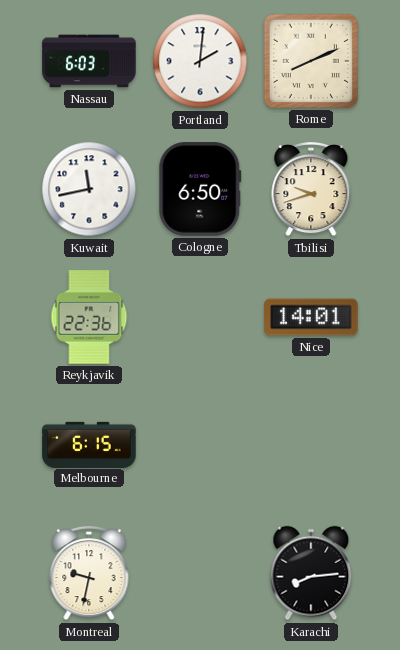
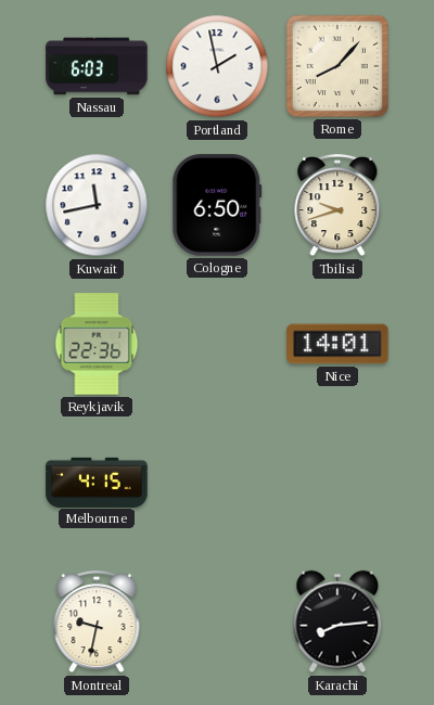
Portland: 2:01 -> 1:58 (217, 66)
Rome: 8:11 -> 8:07 (337, 66)
Melbourne: 6:15 -> 4:15 (97, 482)
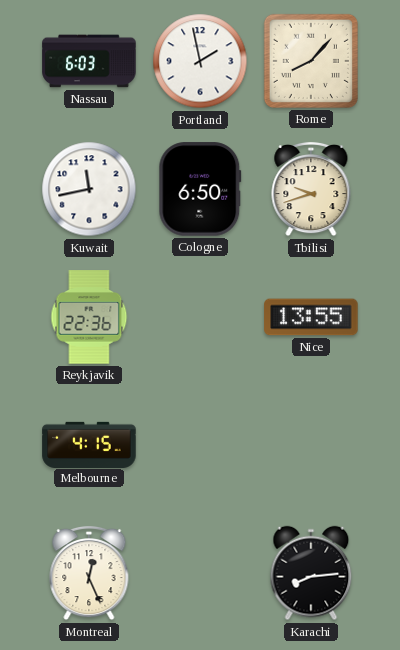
Nice: 14:01 -> 13:55 (311, 317)
Montreal: 9:32 -> 12:26 (89, 573)
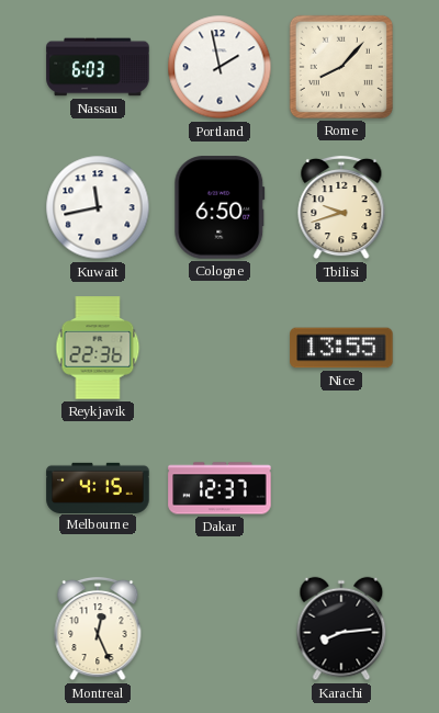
Dakar: none -> 12:37 (219, 488)
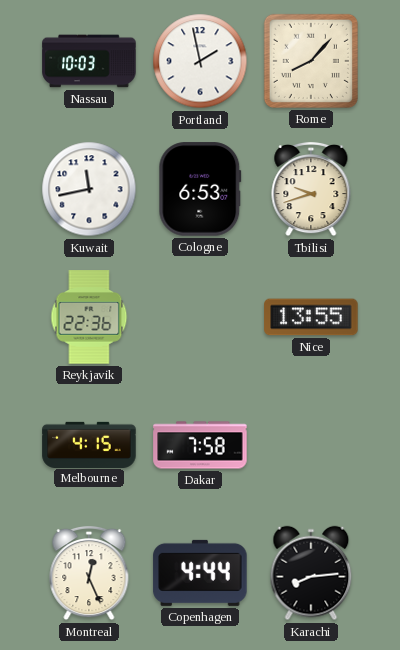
Nassau: 6:03 -> 10:03 (89, 61)
Cologne: 6:50 -> 6:53 (200, 189)
Dakar: 12:37 -> 7:58 (200, 445)
Copenhagen: none -> 4:44 (200, 573)
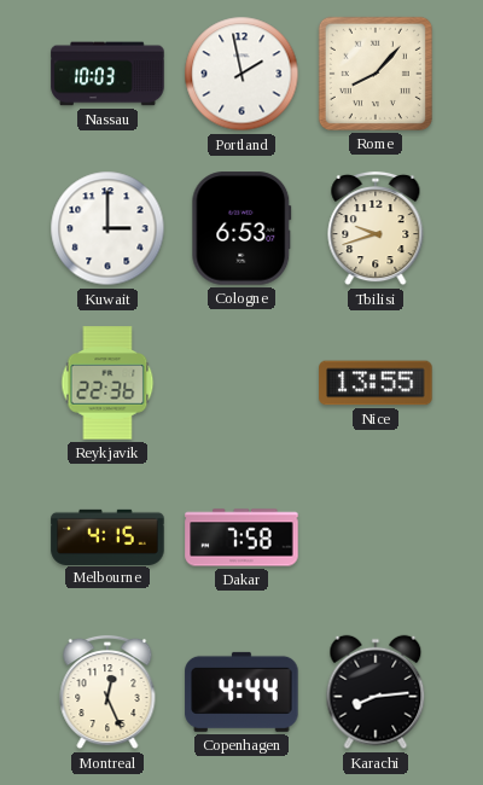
Kuwait: 11:43 -> 3:00 (107, 228)
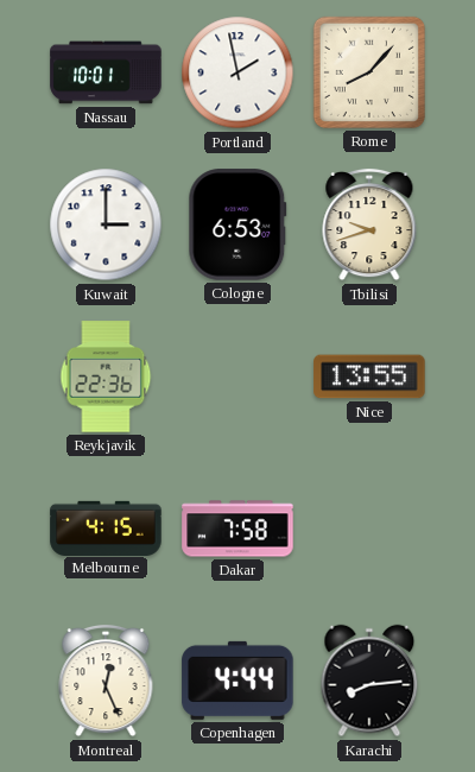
Nassau: 10:03 -> 10:01 (106, 72)
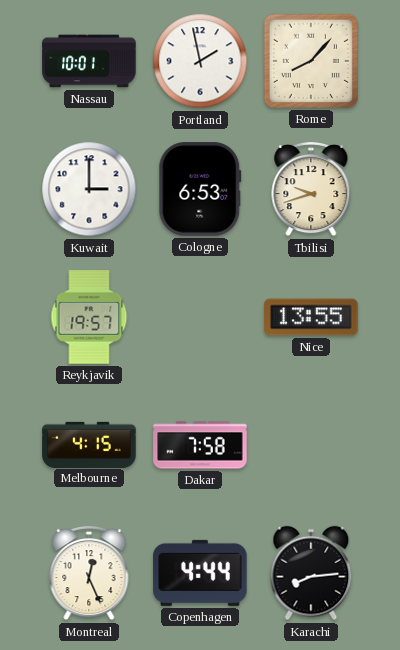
Reykjavik: 22:36 -> 19:57 (89, 317)
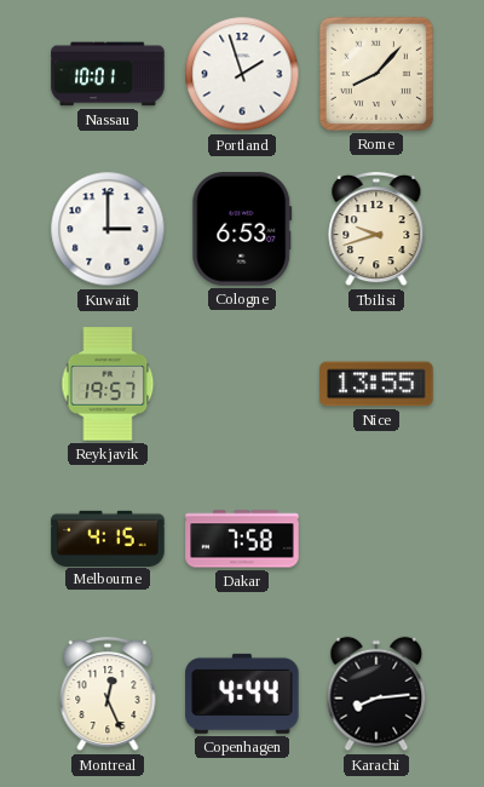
Portland: 1:58 -> 1:57 (242, 74)
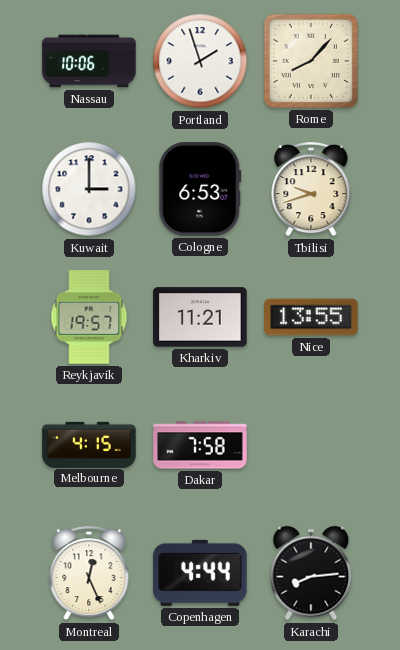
Nassau: 10:01 -> 10:06 (89, 61)
Kharkiv: none -> 11:21 (200, 317)
